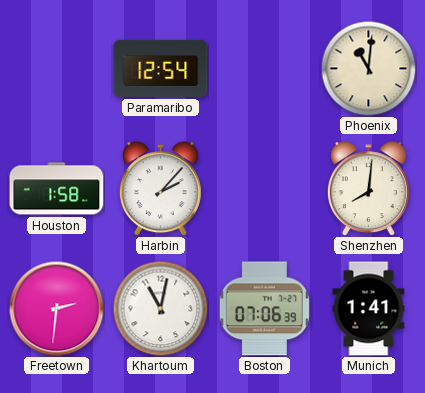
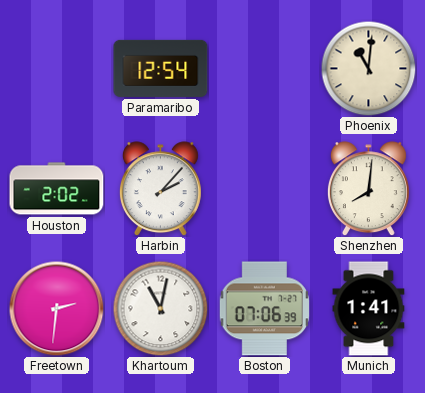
Houston: 1:58 -> 2:02 (57, 189)
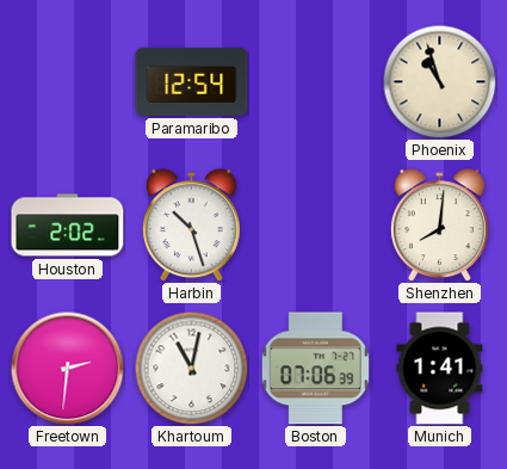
Phoenix: 11:01 -> 10:57 (439, 81)
Harbin: 2:07 -> 10:27 (191, 226)
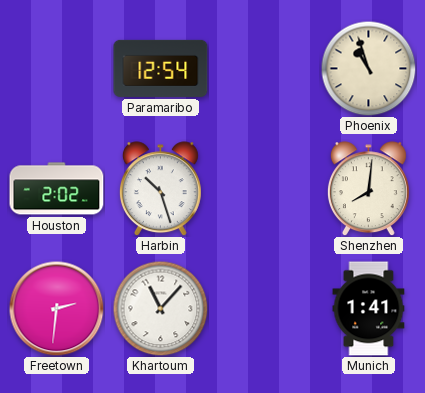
Khartoum: 11:02 -> 11:07 (160, 308)
Boston: 07:06 -> none (315, 369)
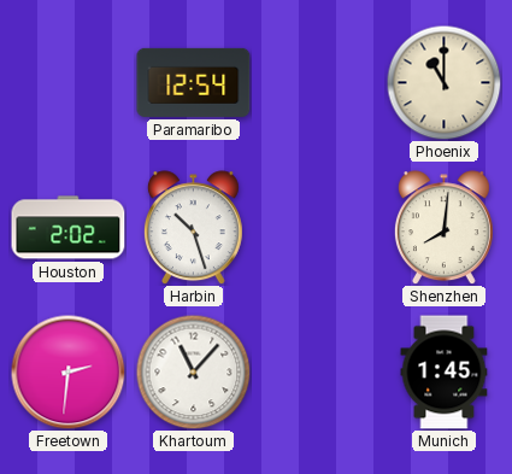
Phoenix: 10:57 -> 11:00 (443, 82)
Munich: 1:41 -> 1:45 (445, 373)
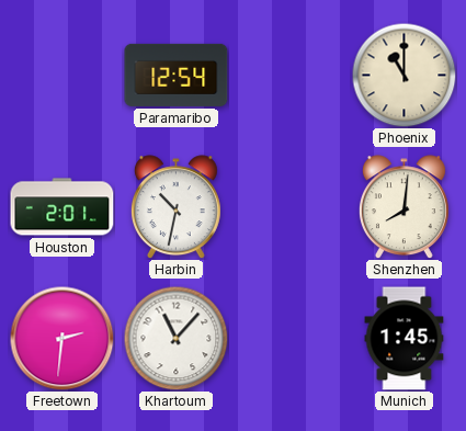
Houston: 2:02 -> 2:01 (62, 207)
Harbin: 10:27 -> 10:32 (175, 207)
